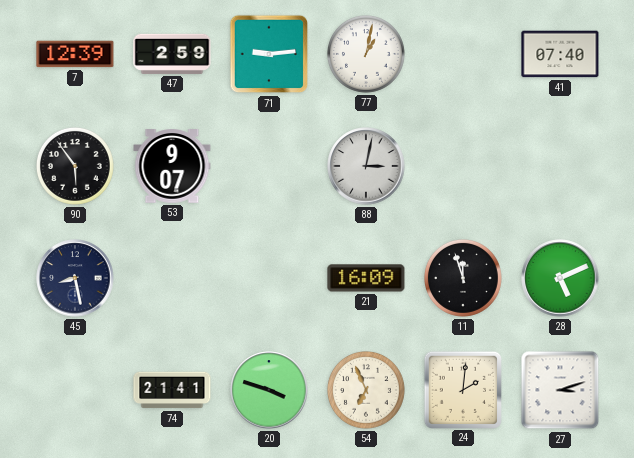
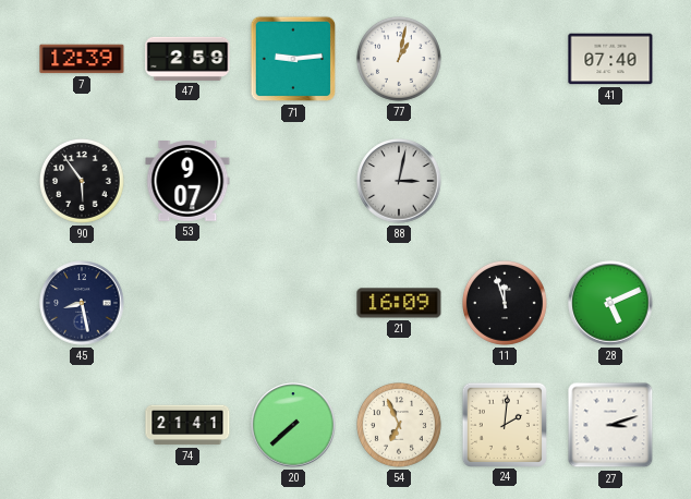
20: 3:48 -> 7:38 (293, 425)
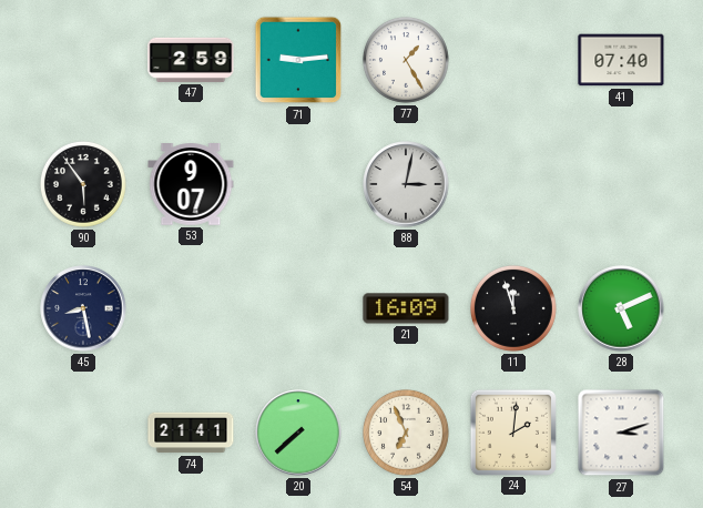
7: 12:39 -> none (82, 59)
77: 1:02 -> 1:25 (407, 61)
